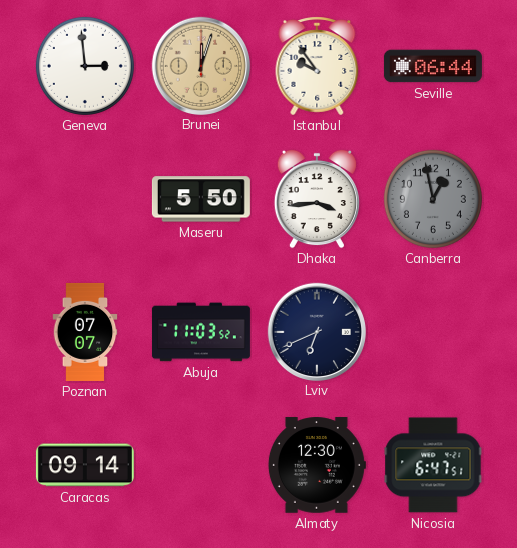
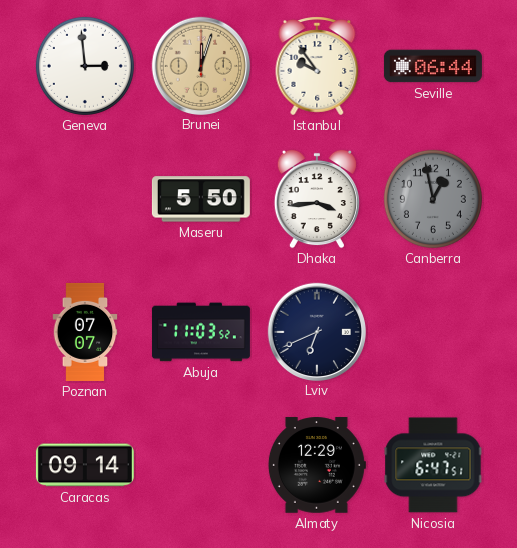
Almaty: 12:30 -> 12:29 (317, 465)
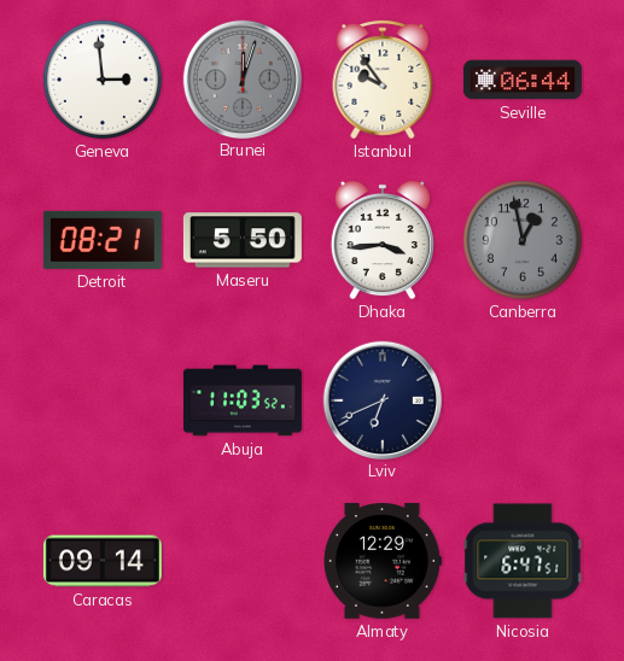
Brunei dial: champagne -> grey (241, 78)
Detroit: none -> 08:21 (103, 240)
Poznan: 07:07 -> none (85, 332)
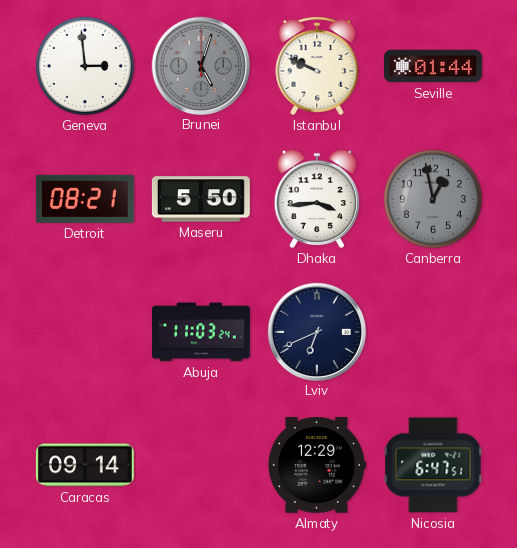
Brunei: 12:03 -> 5:03 (200, 65)
Istanbul: 9:54 -> 9:49 (317, 66)
Seville: 06:44 -> 01:44 (433, 66)
Abuja: 11:03:52 -> 11:03:24 (201, 332)
